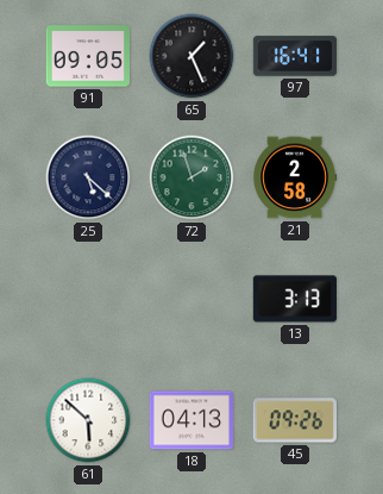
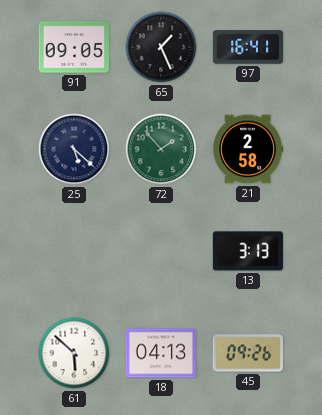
72: 1:57 -> 1:53 (161, 149)
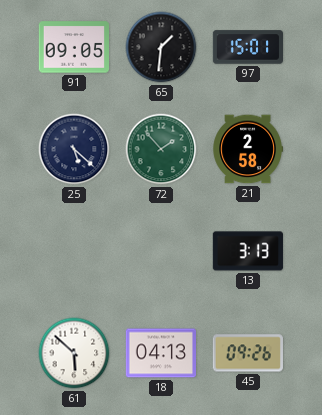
65: 1:26 -> 1:31 (161, 47)
97: 16:41 -> 15:01 (247, 47)
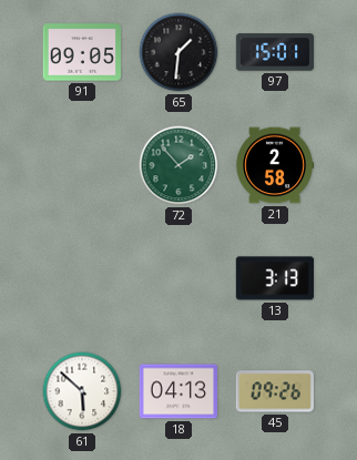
25: 5:22 -> none (74, 149)
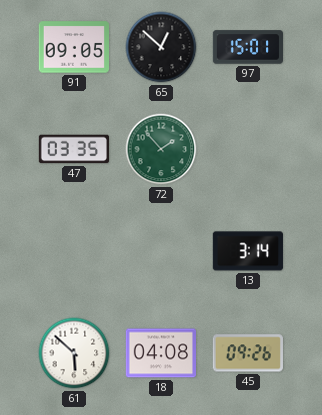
65: 1:31 -> 12:52 (161, 47)
47: none -> 03:35 (73, 149)
21: 2:58 -> none (274, 165)
13: 3:13 -> 3:14 (248, 251)
18: 04:13 -> 04:08 (160, 353)
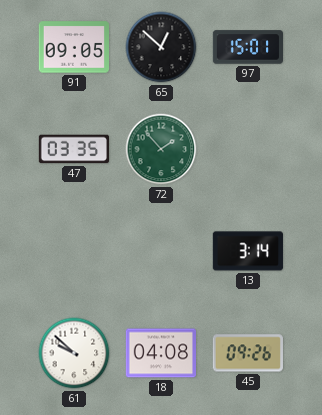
61: 5:52 -> 9:52 (74, 353)
